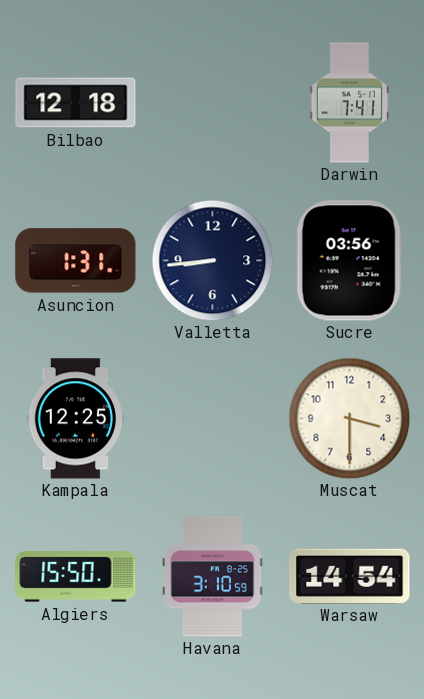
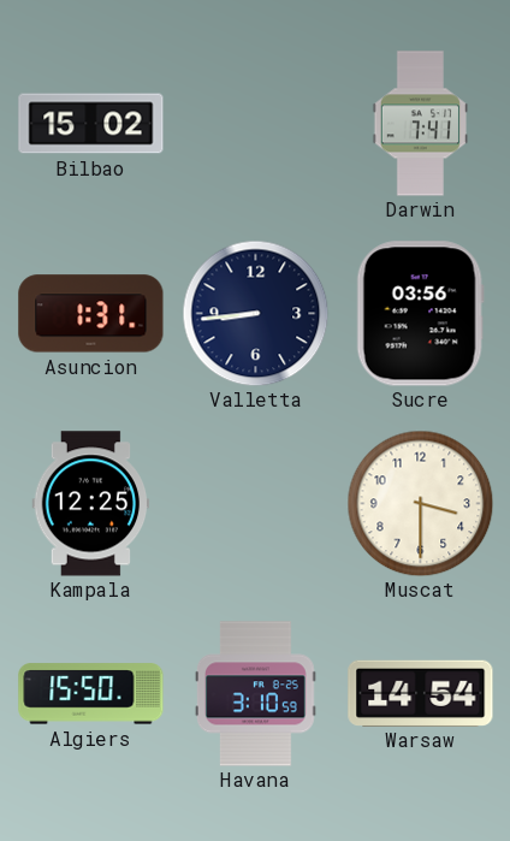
Bilbao: 12:18 -> 15:02 (91, 124)
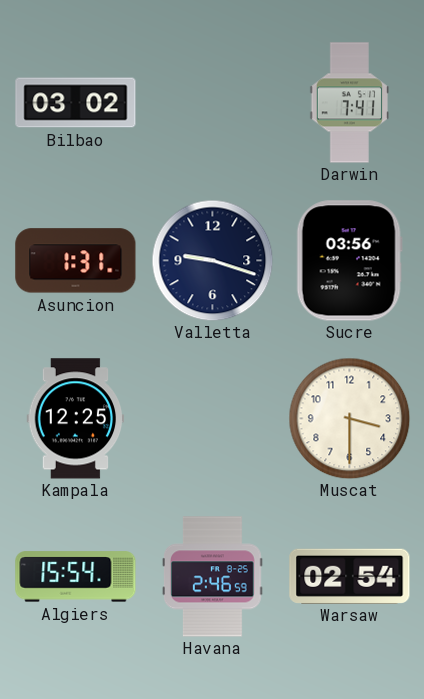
Bilbao: 15:02 -> 03:02 (76, 103)
Valletta: 8:44 -> 9:18 (212, 260)
Algiers: 15:50 -> 15:54 (76, 577)
Havana: 3:10 -> 2:46 (212, 577)
Warsaw: 14:54 -> 02:54 (350, 576)
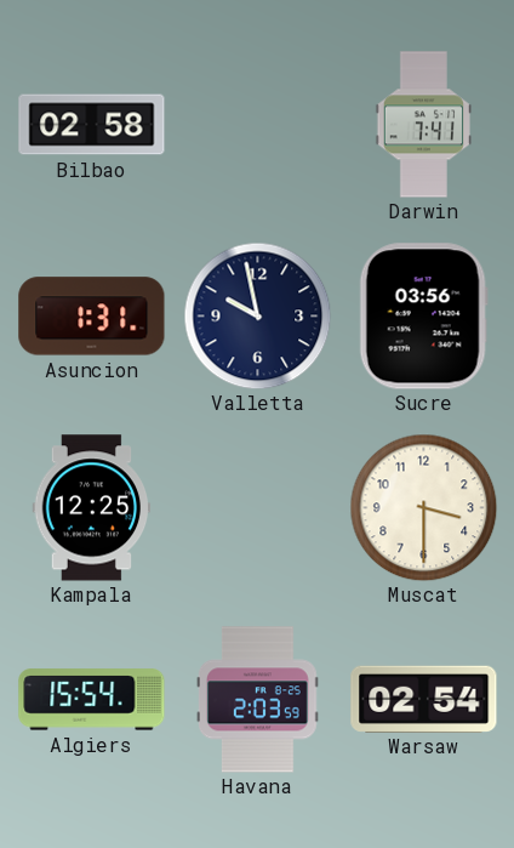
Bilbao: 03:02 -> 02:58 (92, 125)
Valletta: 9:18 -> 9:58 (257, 315)
Havana: 2:46 -> 2:03 (257, 700)
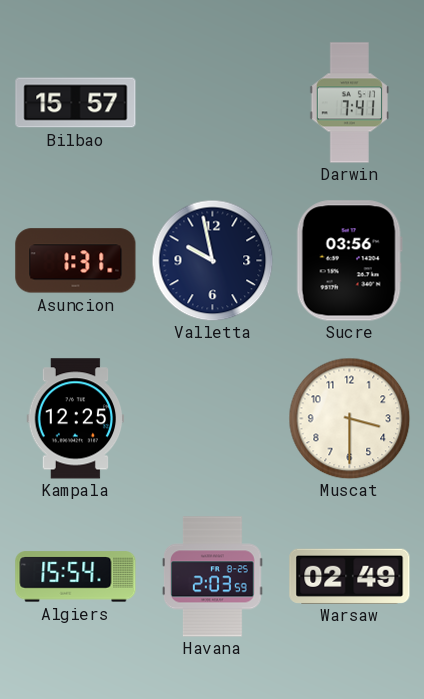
Bilbao: 02:58 -> 15:57 (76, 103)
Warsaw: 02:54 -> 02:49 (350, 576)
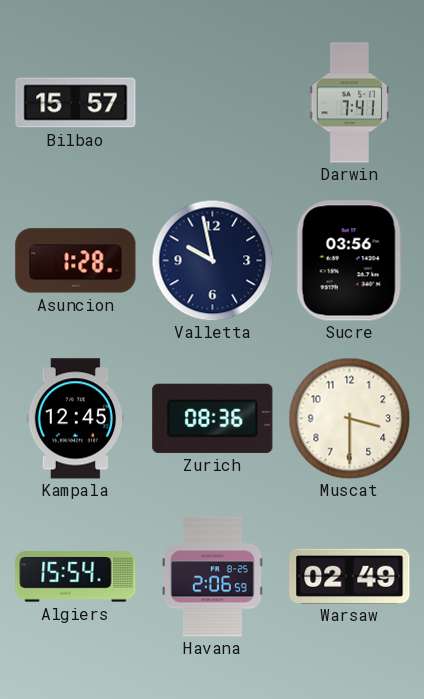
Asuncion: 1:31 -> 1:28 (76, 261)
Kampala: 12:25 -> 12:45 (76, 419)
Zurich: none -> 08:36 (213, 418)
Havana: 2:03 -> 2:06 (212, 577)
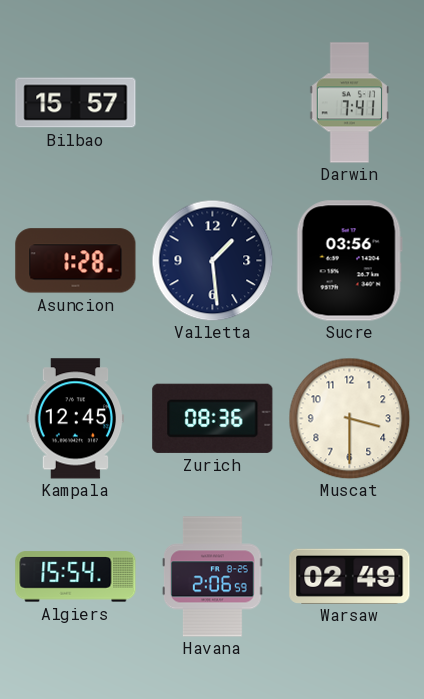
Valletta: 9:58 -> 1:29 (212, 260)
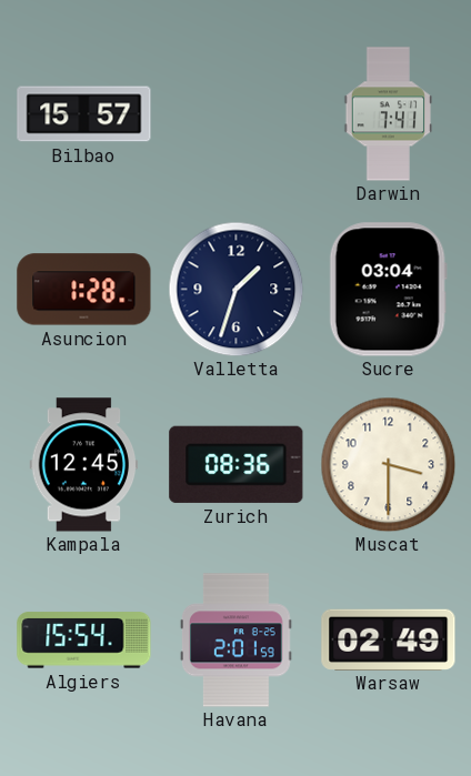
Valletta: 1:29 -> 1:33 (235, 289)
Sucre: 03:56 -> 03:04 (388, 290)
Havana: 2:06 -> 2:01 (235, 641)
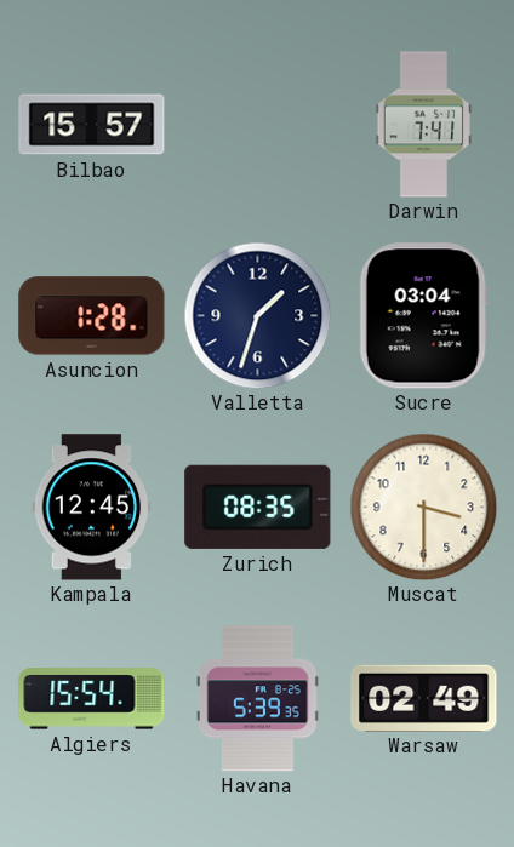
Zurich: 08:36 -> 08:35 (258, 507)
Havana: 2:01 -> 5:39 (257, 699)
